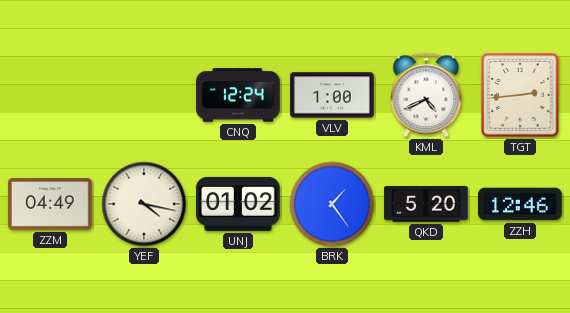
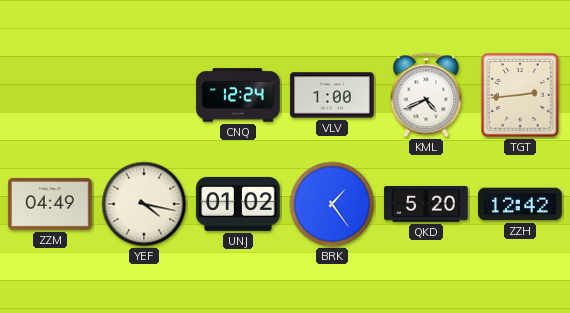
ZZH: 12:46 -> 12:42 (520, 204)
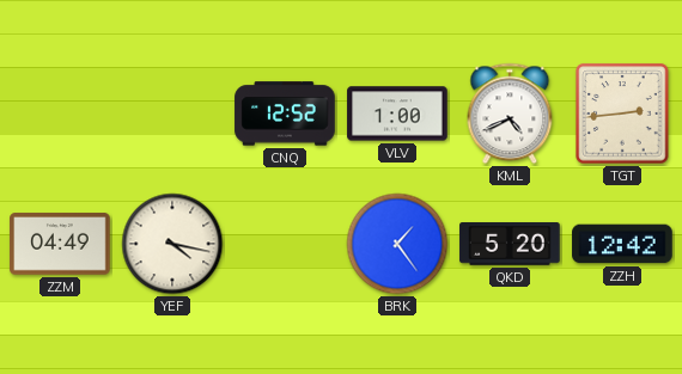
CNQ: 12:24 -> 12:52 (285, 114)
UNJ: 01:02 -> none (238, 204)
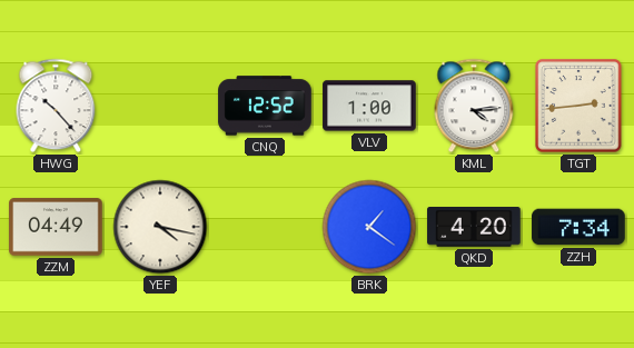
HWG: none -> 10:23 (56, 106)
KML: 4:41 -> 4:14 (474, 106)
BRK: 1:24 -> 1:21 (369, 227)
QKD: 5:20 -> 4:20 (474, 228)
ZZH: 12:42 -> 7:34 (578, 227)
